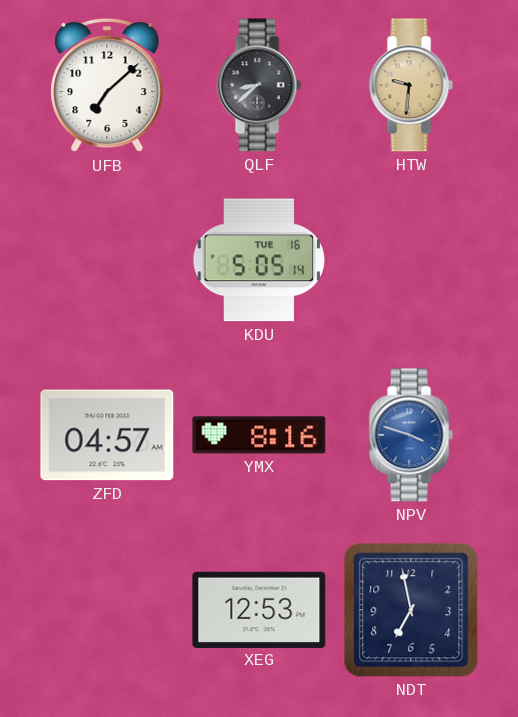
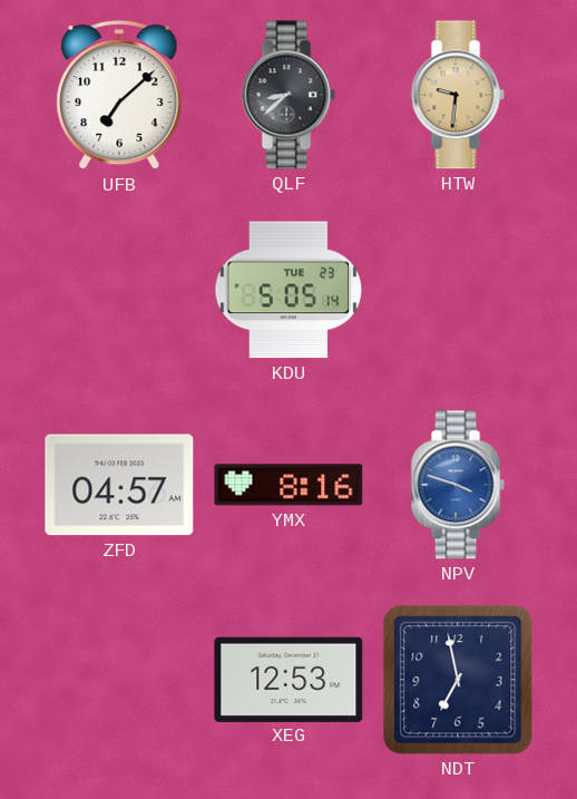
KDU date: TUE 16 -> TUE 23 (288, 290)
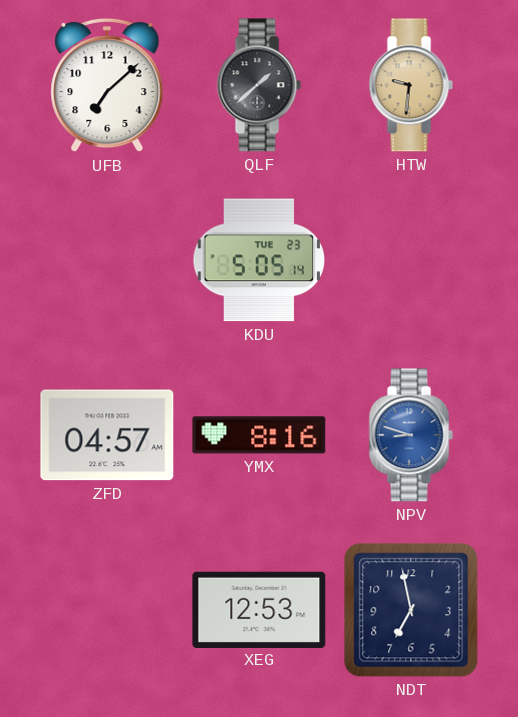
QLF: 8:38 -> 1:38 (259, 85)
NPV: 3:48 -> 8:48 (411, 435)
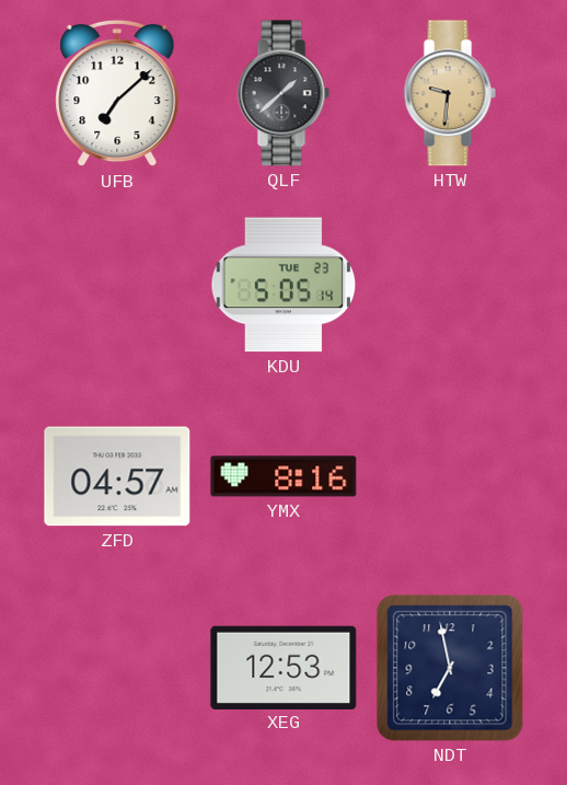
NPV: 8:48 -> none (411, 435)
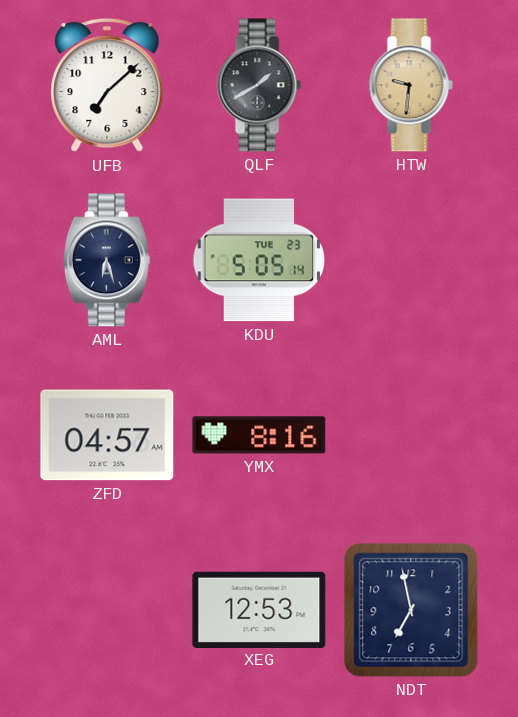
QLF: 1:38 -> 1:40 (259, 85)
AML: none -> 6:27 (107, 260)
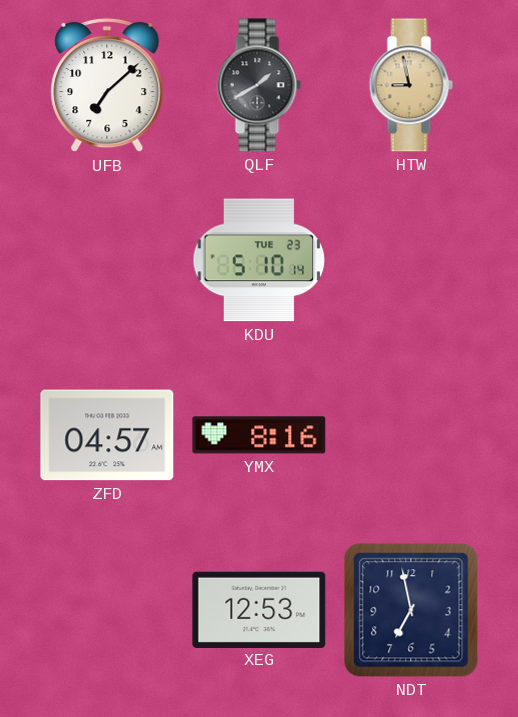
HTW: 9:31 -> 8:58 (411, 85)
AML: 6:27 -> none (107, 260)
KDU: 5:05 -> 5:10 (259, 260)
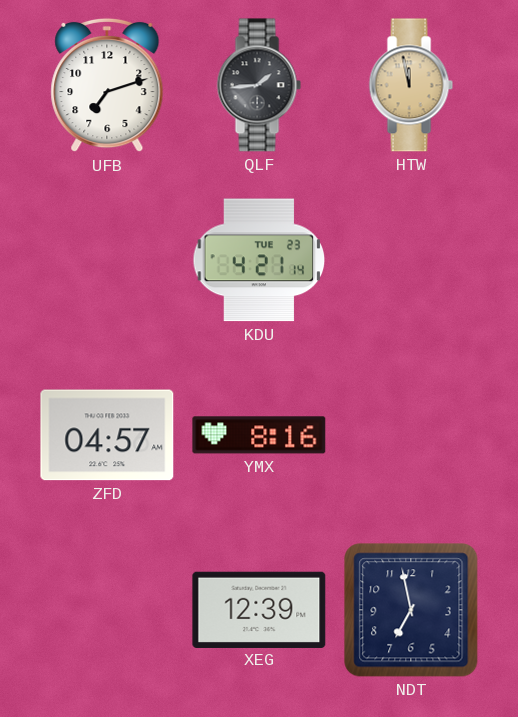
UFB: 7:08 -> 7:12 (107, 85)
QLF: 1:40 -> 1:44 (259, 85)
HTW: 8:58 -> 11:58 (411, 85)
KDU: 5:10 -> 4:21 (259, 260)
XEG: 12:53 -> 12:39 (259, 609)
